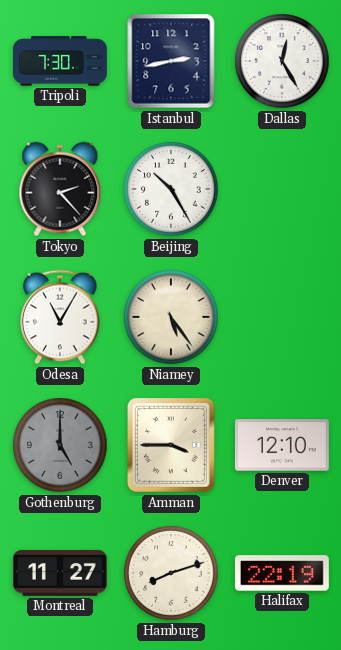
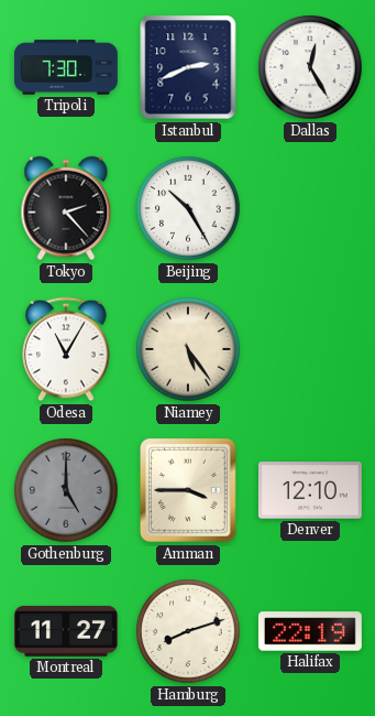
Istanbul: 2:43 -> 2:41 (188, 67)
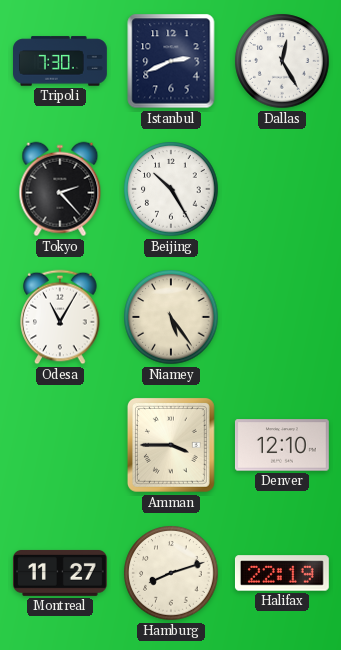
Gothenburg: 5:00 -> none (66, 490)
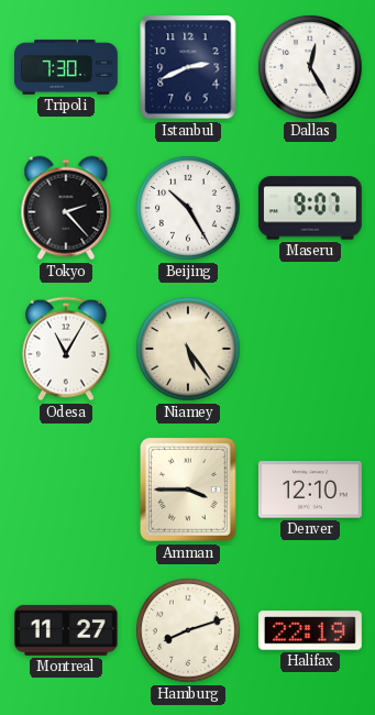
Maseru: none -> 9:07 (310, 208)
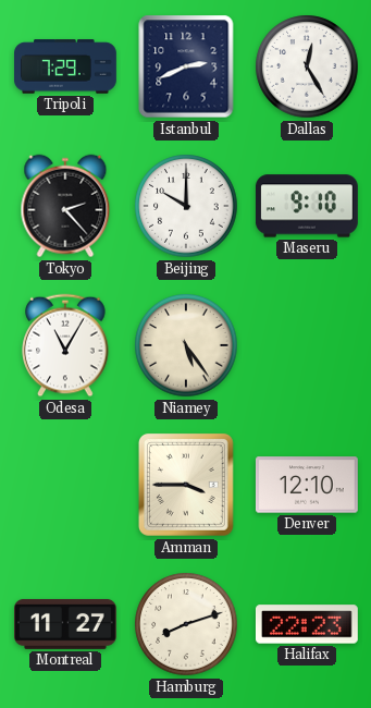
Tripoli: 7:30 -> 7:29 (66, 66)
Beijing: 10:25 -> 10:00 (186, 206)
Maseru: 9:07 -> 9:10 (307, 206)
Halifax: 22:19 -> 22:23 (307, 624)
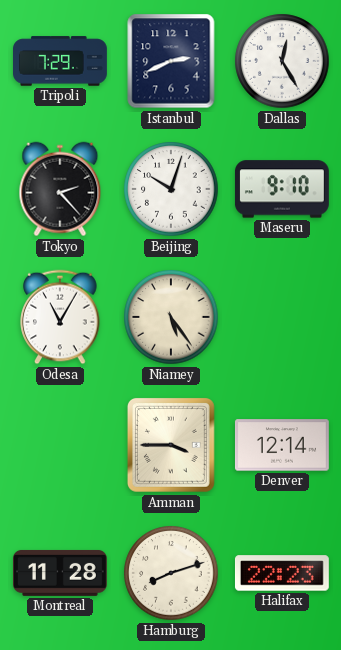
Beijing: 10:00 -> 10:03 (171, 189)
Denver: 12:10 -> 12:14 (282, 445)
Montreal: 11:27 -> 11:28 (61, 573)
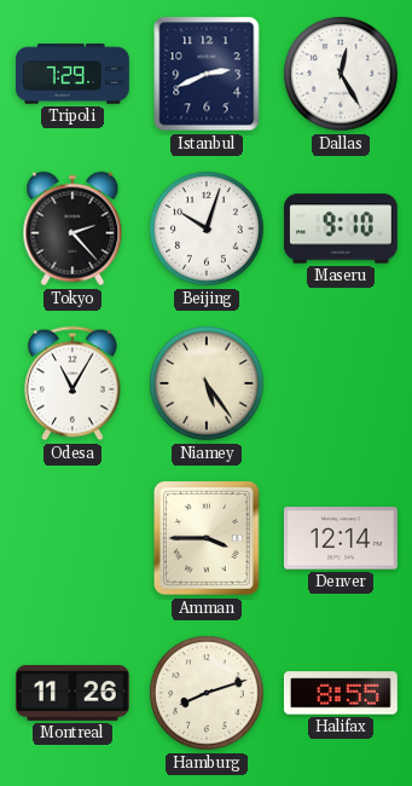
Montreal: 11:28 -> 11:26 (74, 693)
Halifax: 22:23 -> 8:55 (341, 693)
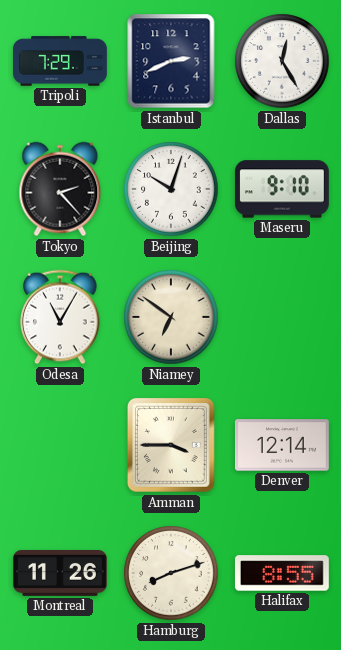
Niamey: 5:24 -> 6:51 (171, 317)
